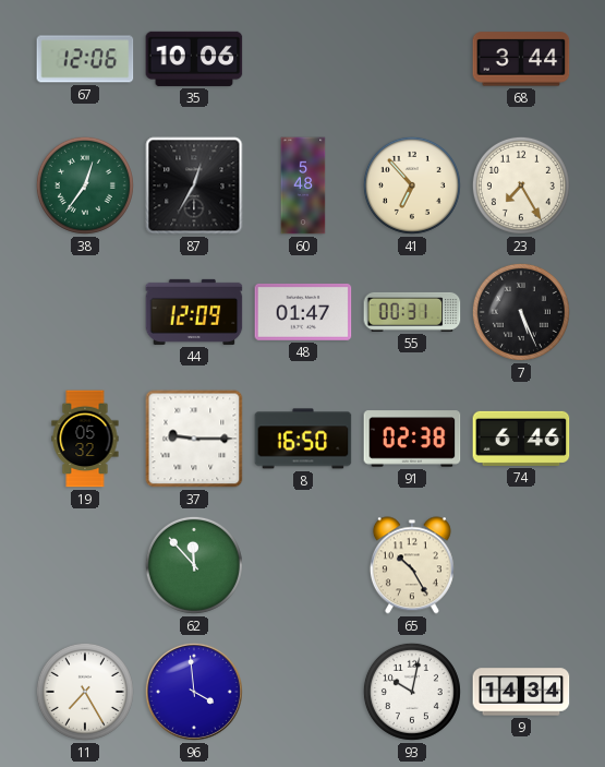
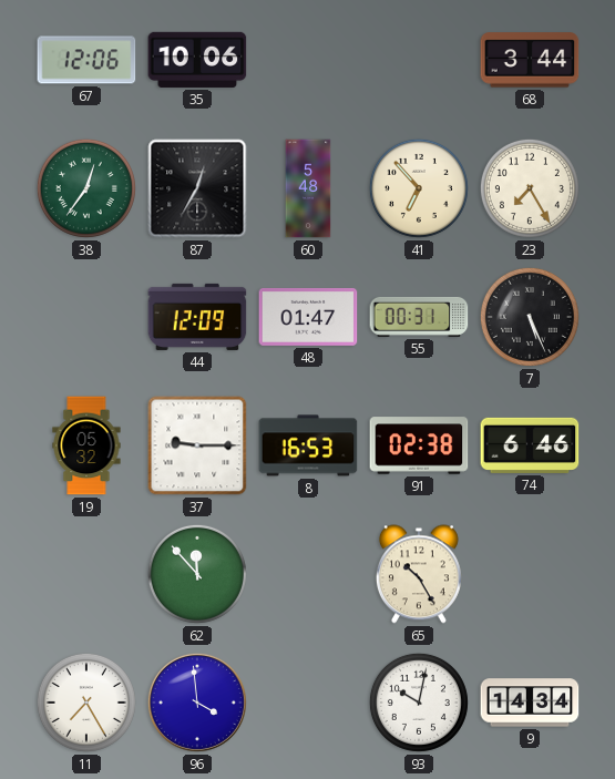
8: 16:50 -> 16:53 (308, 445)
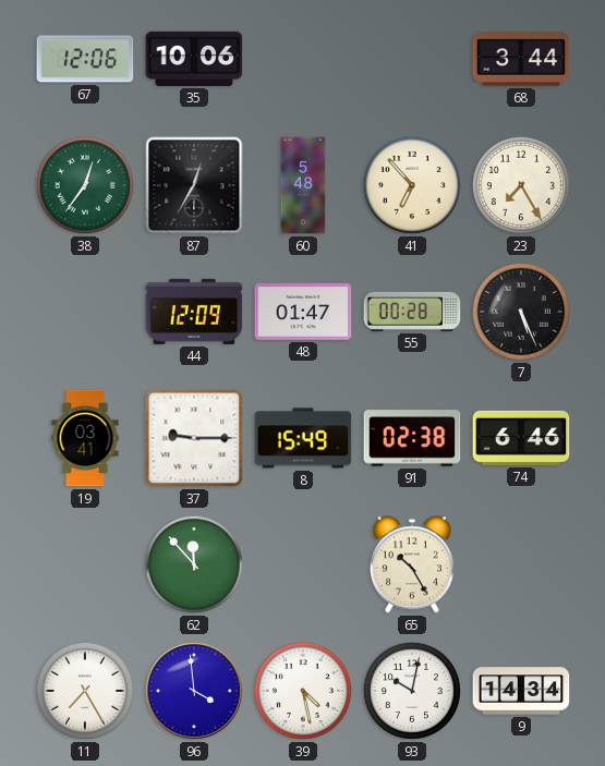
55: 00:31 -> 00:28 (412, 312)
19: 05:32 -> 03:41 (85, 438)
8: 16:53 -> 15:49 (303, 438)
39: none -> 4:28 (303, 691)
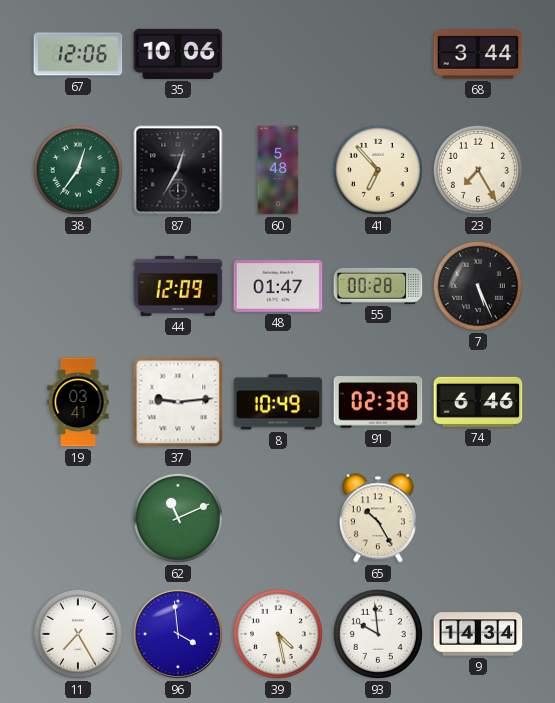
37: 9:15 -> 9:14 (178, 402)
8: 15:49 -> 10:49 (278, 402)
62: 11:53 -> 11:11 (178, 518)
93: 10:02 -> 9:59 (378, 634)
